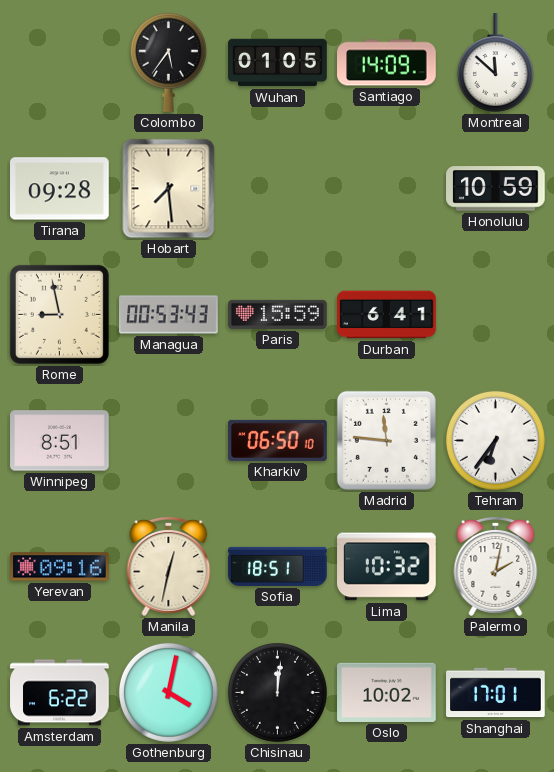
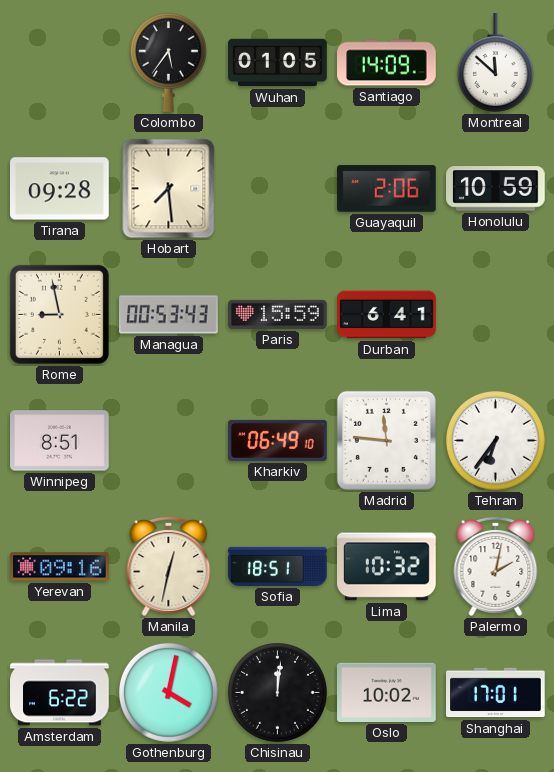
Guayaquil: none -> 2:06 (387, 189)
Kharkiv: 06:50 -> 06:49 (278, 440)
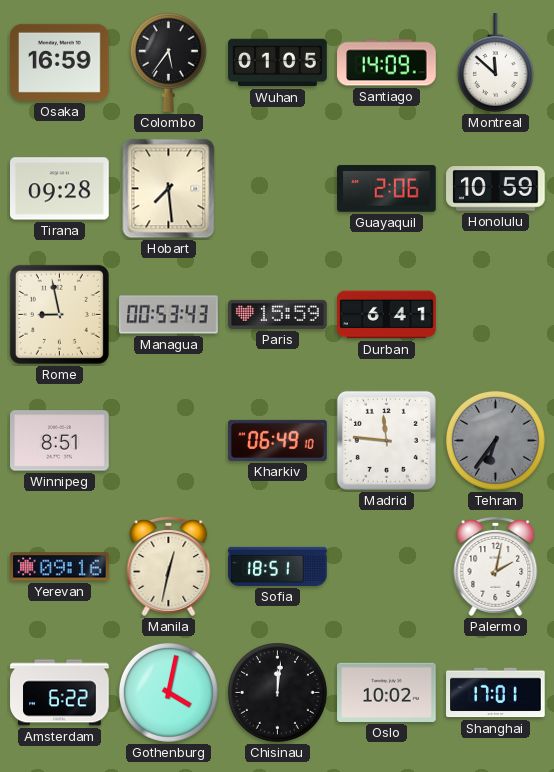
Osaka: none -> 16:59 (60, 62)
Tehran dial: white -> grey (495, 440)
Lima: 10:32 -> none (387, 567)
